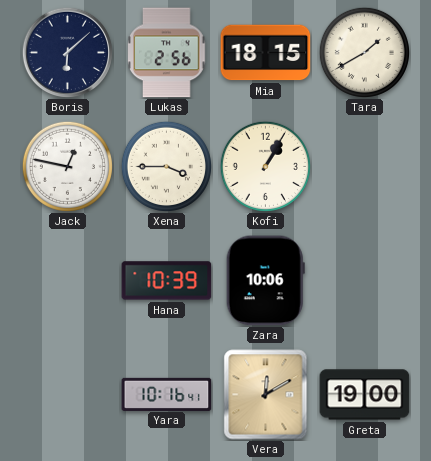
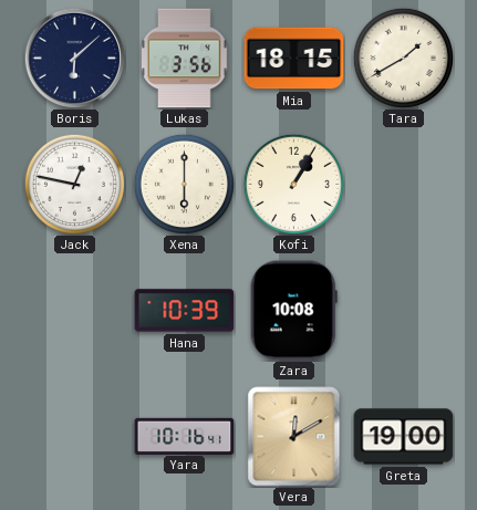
Lukas: 2:56 -> 3:56 (185, 59)
Xena: 3:45 -> 6:00 (184, 184)
Zara: 10:06 -> 10:08 (293, 311)
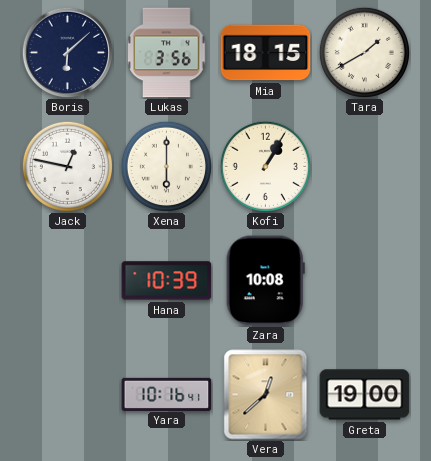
Vera: 12:10 -> 12:38 (266, 395)
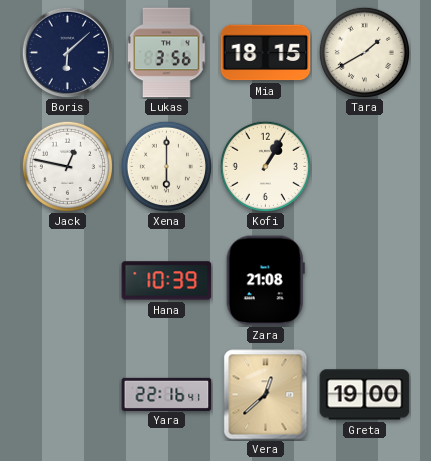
Zara: 10:08 -> 21:08 (265, 281)
Yara: 10:16 -> 22:16 (167, 394)
